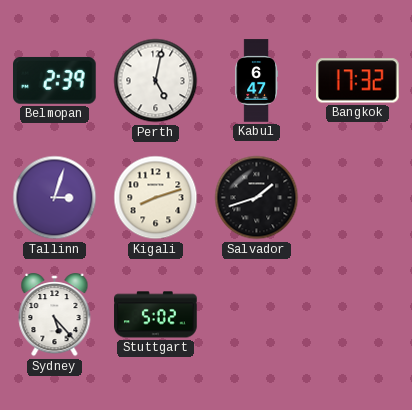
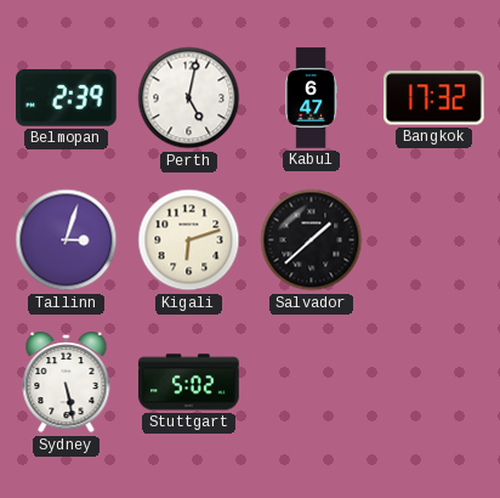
Kigali: 8:12 -> 6:12 (189, 240)
Salvador: 1:42 -> 1:38 (312, 240)
Sydney: 5:23 -> 5:28 (67, 384)
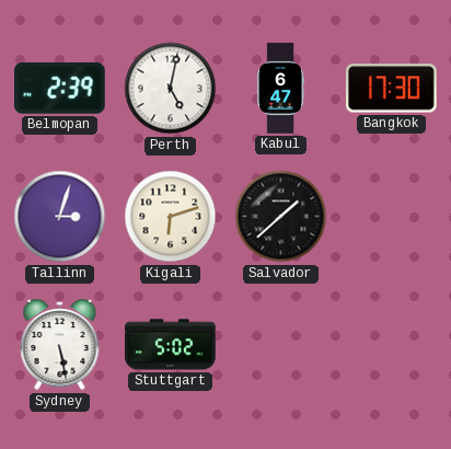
Bangkok: 17:32 -> 17:30 (392, 89)
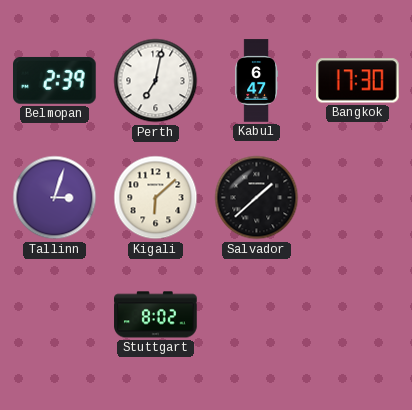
Perth: 5:02 -> 7:02 (156, 81)
Kigali: 6:12 -> 6:08 (156, 198)
Sydney: 5:28 -> none (60, 346)
Stuttgart: 5:02 -> 8:02 (156, 315)
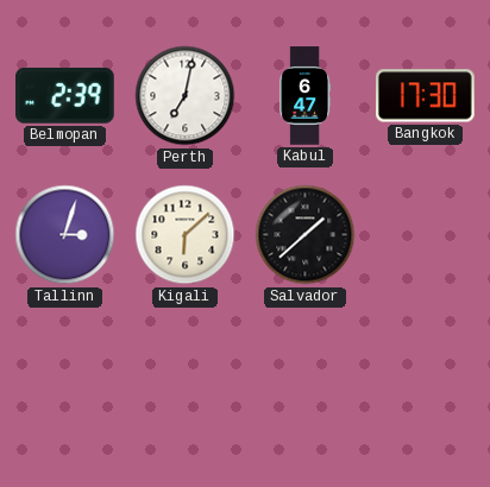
Stuttgart: 8:02 -> none (156, 315)
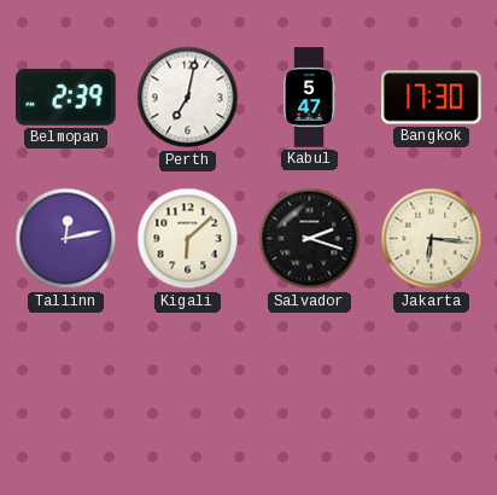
Kabul: 6:47 -> 5:47 (310, 98)
Tallinn: 3:03 -> 12:13 (66, 239)
Salvador: 1:38 -> 2:18 (310, 239)
Jakarta: none -> 6:16 (432, 239)
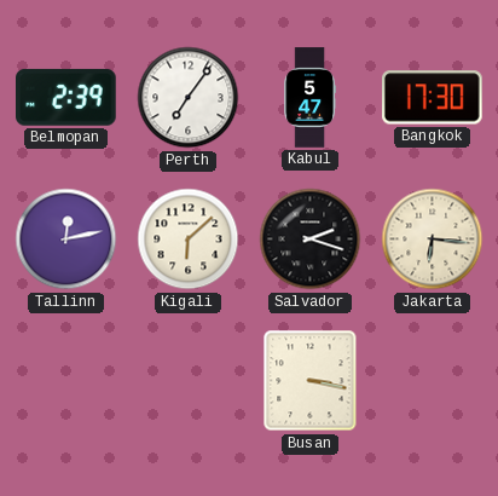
Perth: 7:02 -> 7:06 (189, 98)
Busan: none -> 3:17 (311, 381)
